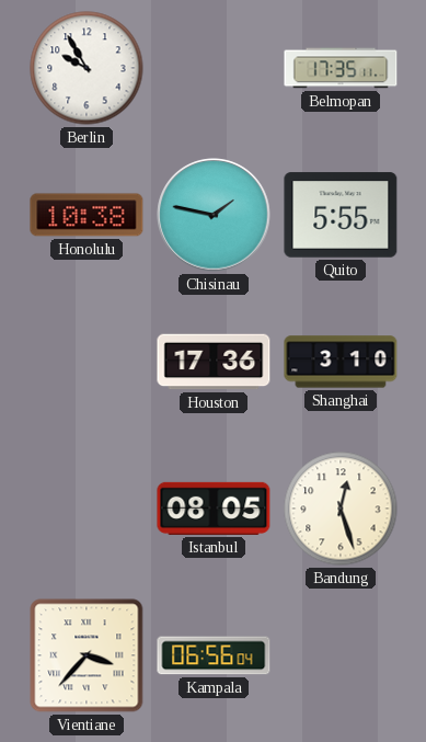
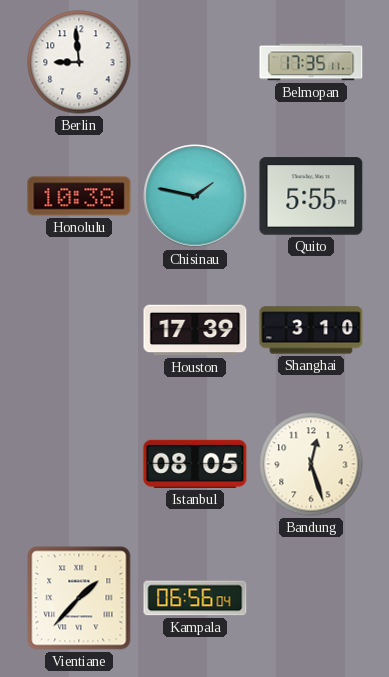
Berlin: 9:55 -> 8:59 (79, 62)
Houston: 17:36 -> 17:39 (195, 330)
Vientiane: 3:37 -> 1:37 (79, 598)
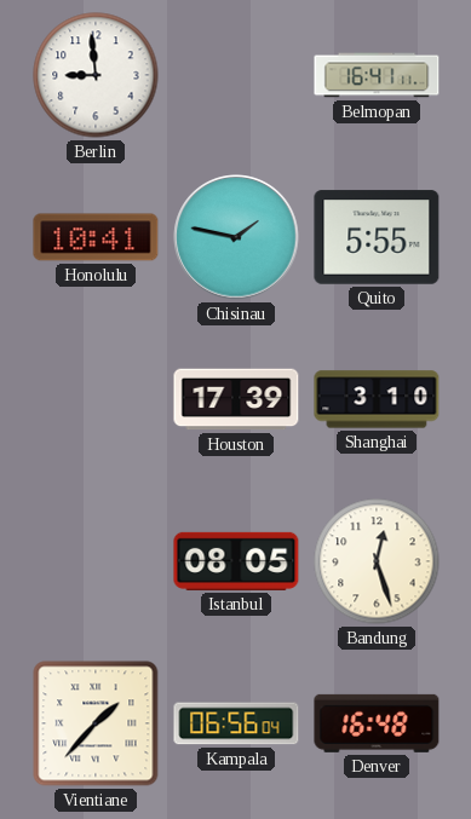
Belmopan: 17:35 -> 16:41 (377, 75)
Honolulu: 10:38 -> 10:41 (96, 237)
Denver: none -> 16:48 (377, 723)
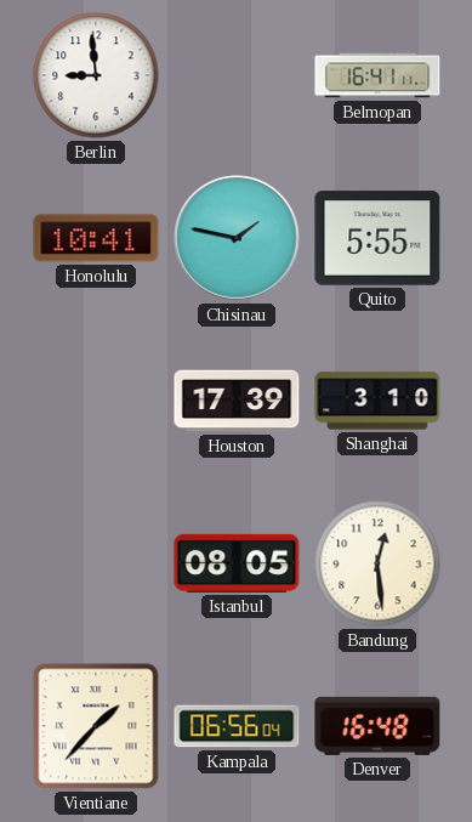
Bandung: 12:27 -> 12:29 (377, 563)
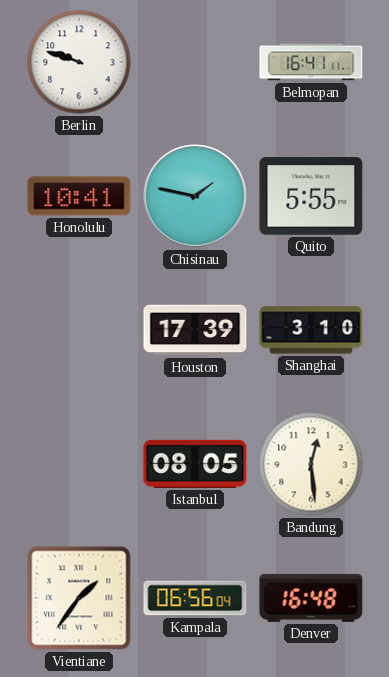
Berlin: 8:59 -> 9:48 (79, 62)
Vientiane: 1:37 -> 1:36 (79, 598)
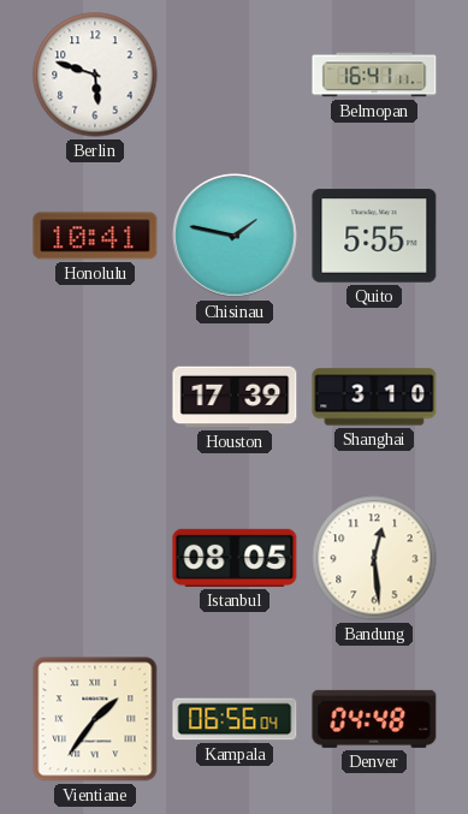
Berlin: 9:48 -> 5:48 (95, 75)
Denver: 16:48 -> 04:48 (374, 719)
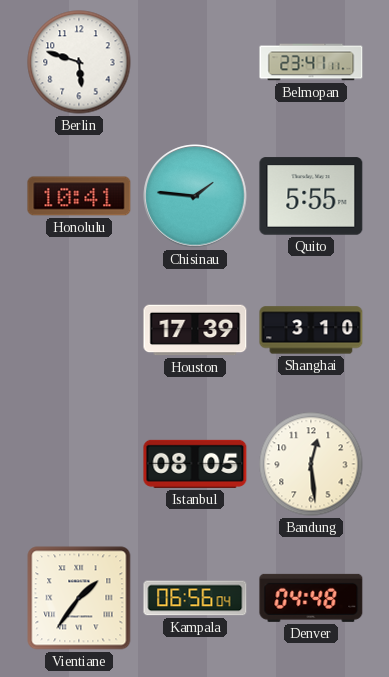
Belmopan: 16:41 -> 23:41 (311, 62)
Chisinau: 1:47 -> 1:46 (195, 196)
